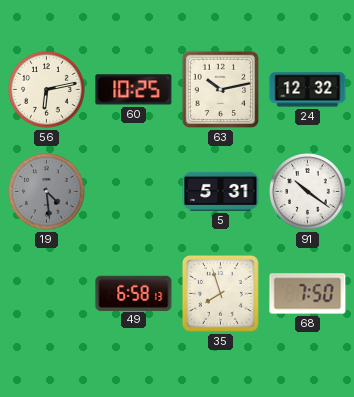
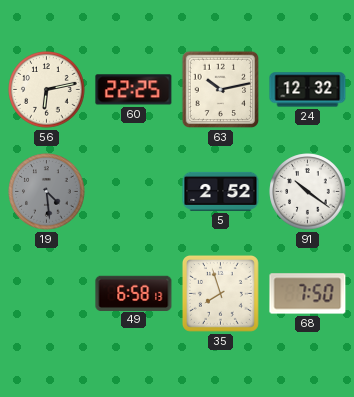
60: 10:25 -> 22:25 (134, 90)
5: 5:31 -> 2:52 (221, 191)
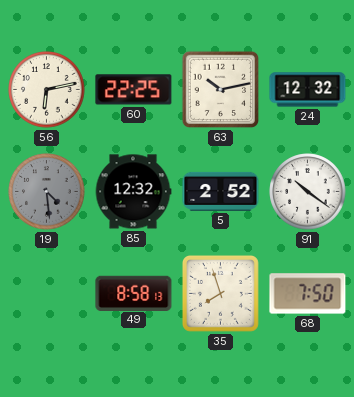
85: none -> 12:32 (133, 192)
49: 6:58 -> 8:58 (134, 293)
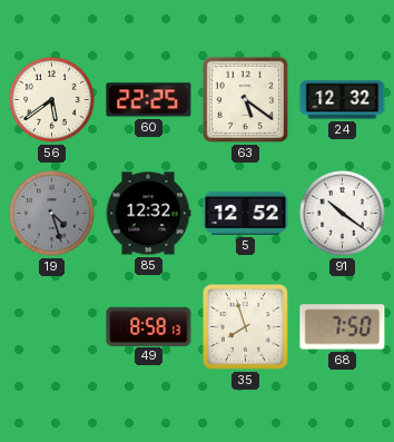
56: 6:13 -> 5:39 (52, 100)
63: 10:13 -> 5:21 (246, 100)
19: 4:29 -> 4:27 (52, 214)
5: 2:52 -> 12:52 (246, 213)
